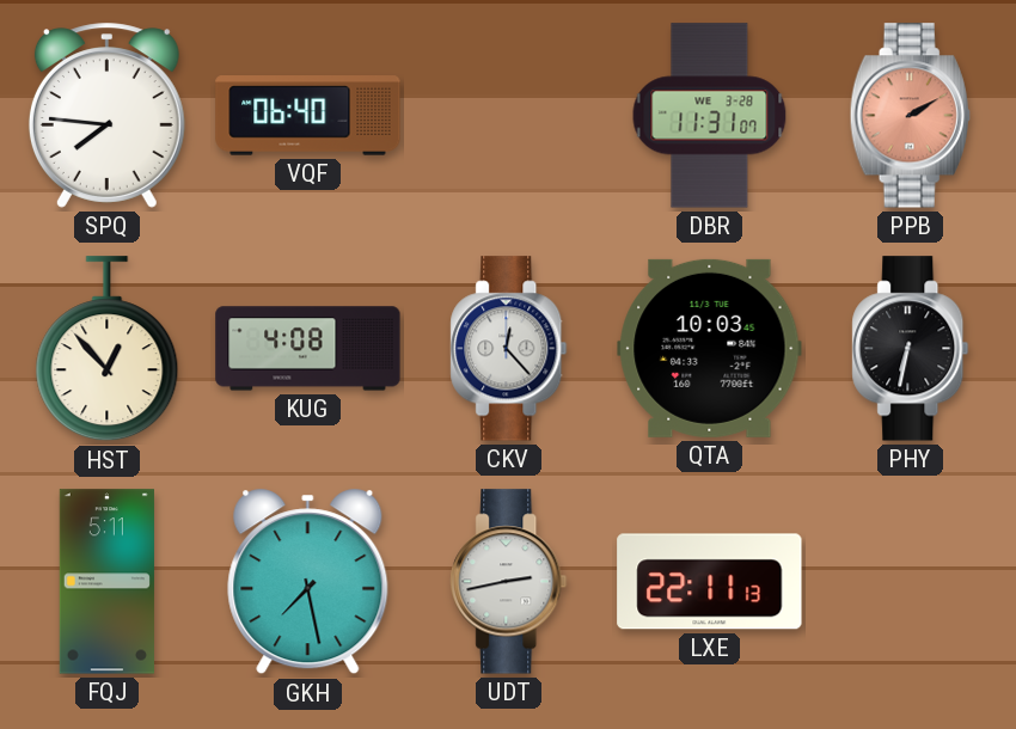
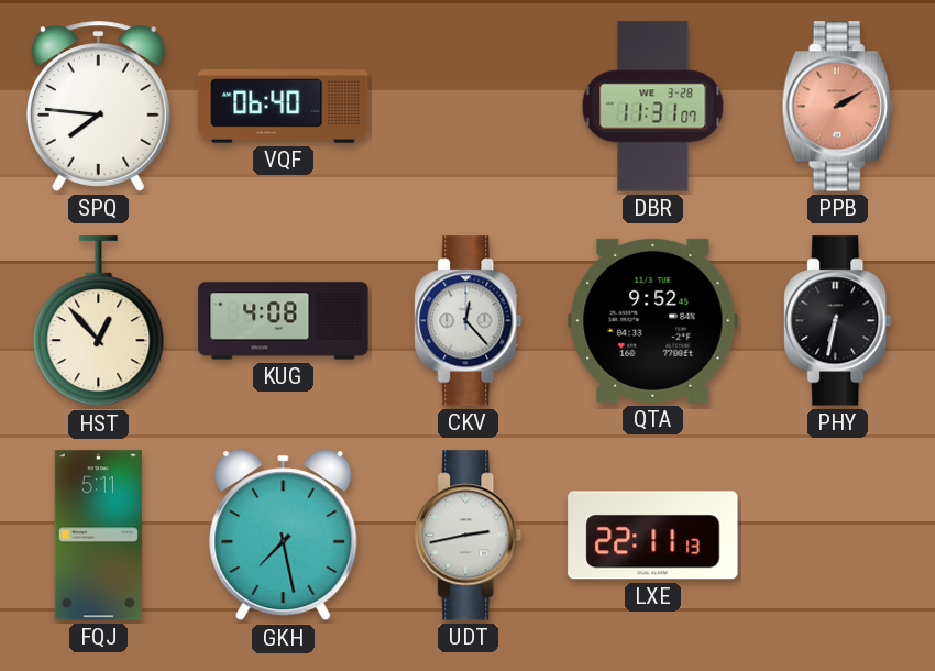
QTA: 10:03 -> 9:52 (653, 320)
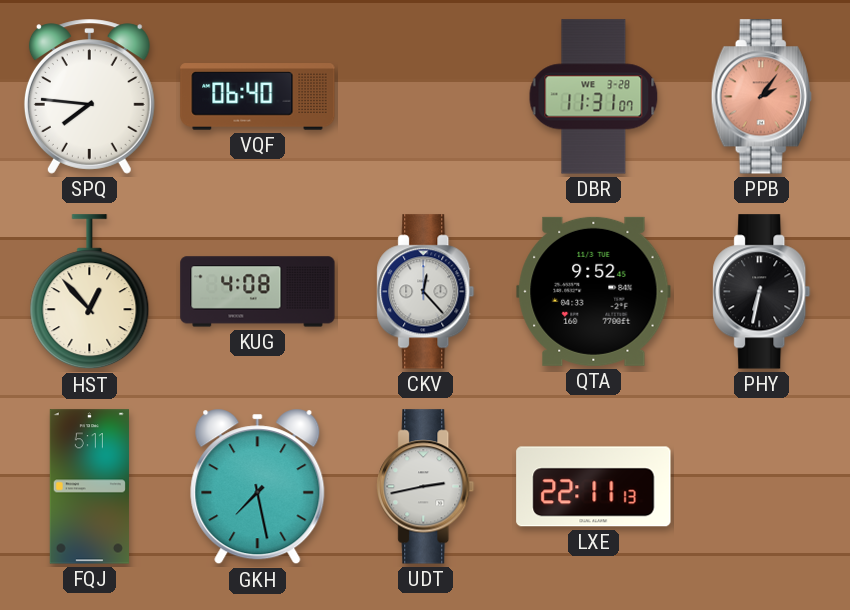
PPB: 2:10 -> 2:06 (761, 97)
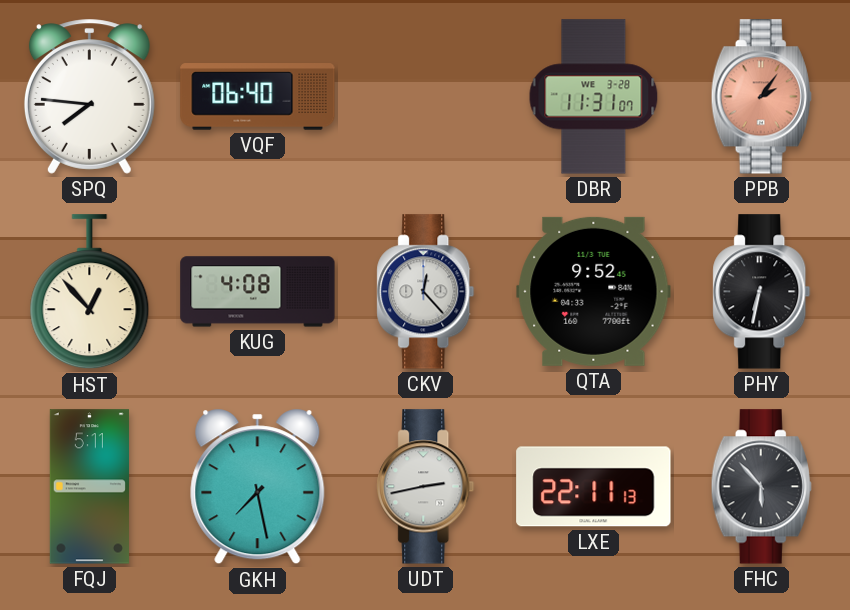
FHC: none -> 5:53 (761, 487)
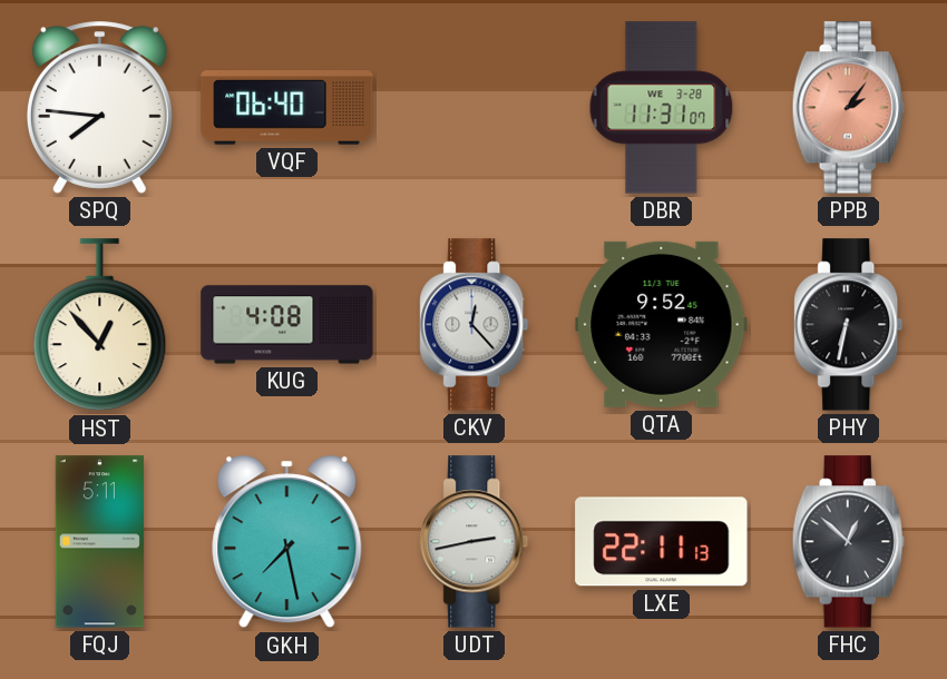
FHC: 5:53 -> 12:52 (848, 542)
